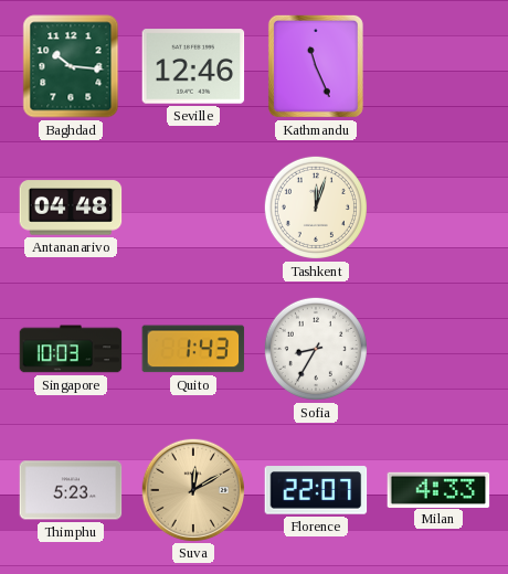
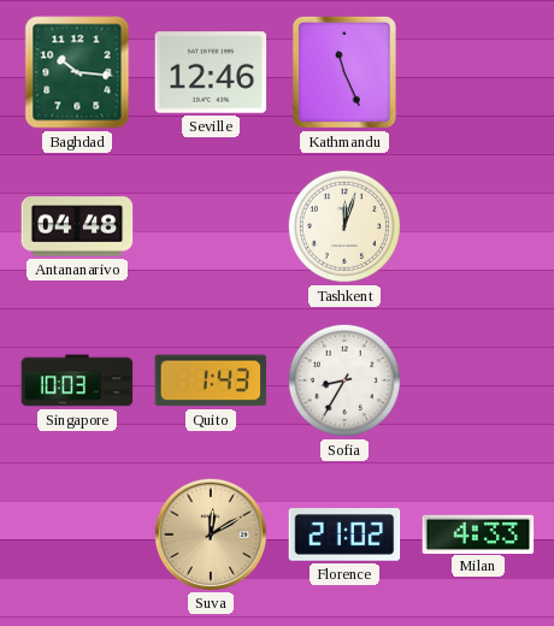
Thimphu: 5:23 -> none (71, 490)
Florence: 22:07 -> 21:02 (344, 535)
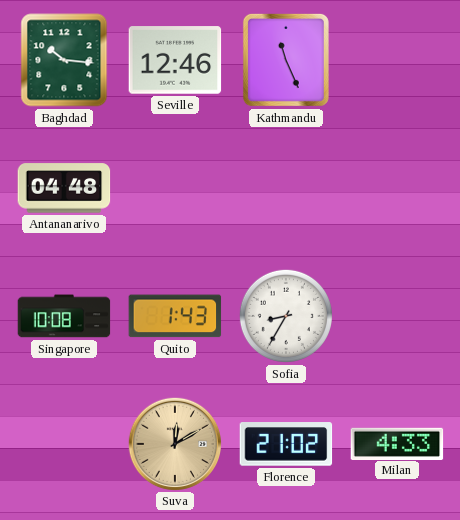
Tashkent: 12:03 -> none (344, 226)
Singapore: 10:03 -> 10:08 (64, 316)
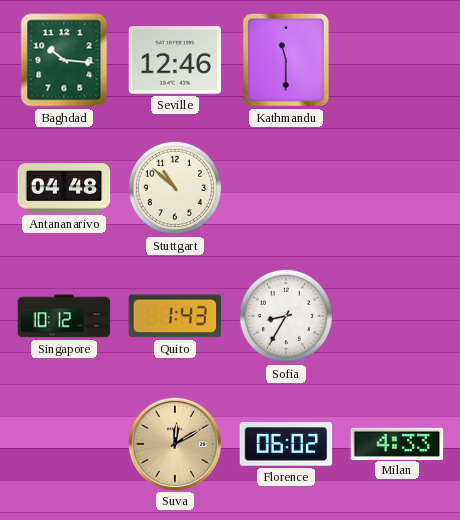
Kathmandu: 11:26 -> 11:30 (286, 60)
Stuttgart: none -> 10:52 (175, 188)
Singapore: 10:08 -> 10:12 (64, 316)
Florence: 21:02 -> 06:02 (286, 444)
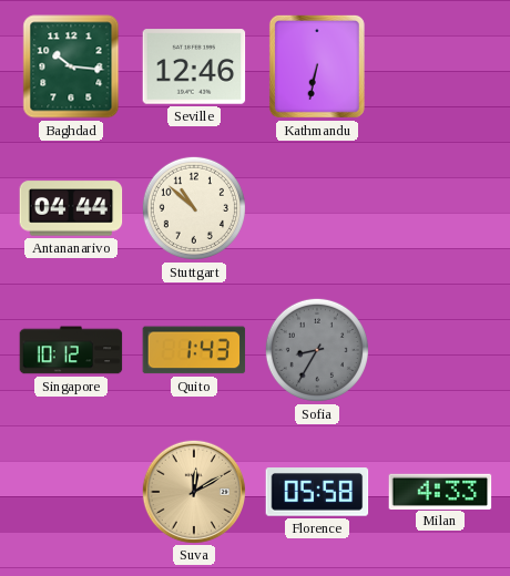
Kathmandu: 11:30 -> 6:32 (317, 66)
Antananarivo: 04:48 -> 04:44 (71, 208)
Sofia dial: white -> grey (317, 350)
Florence: 06:02 -> 05:58 (317, 492)
